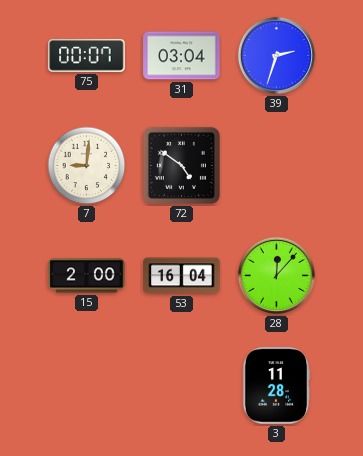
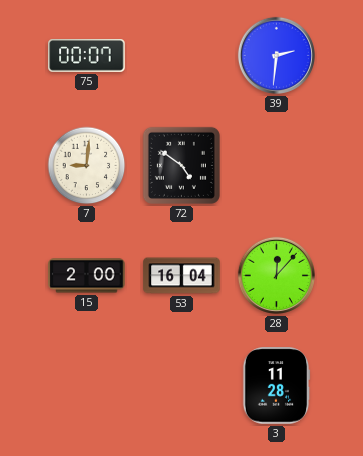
31: 03:04 -> none (182, 56)
39: 2:33 -> 2:31 (276, 55)
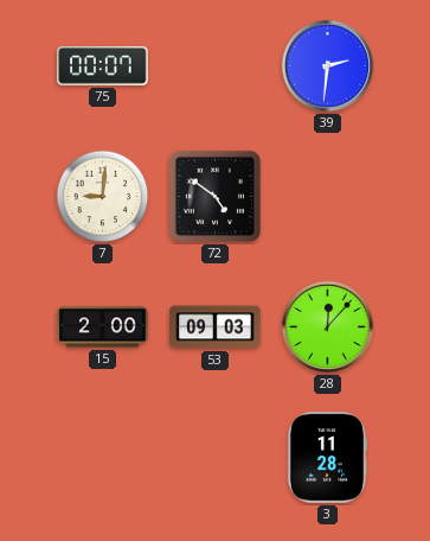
53: 16:04 -> 09:03 (216, 327)
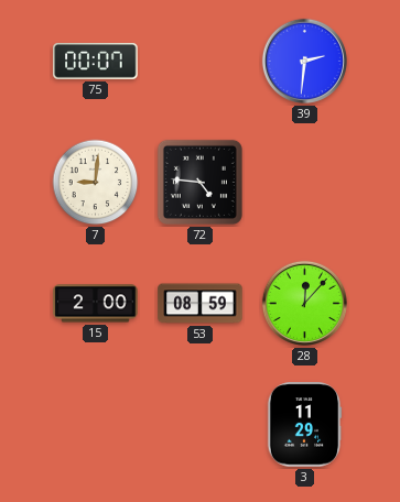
72: 4:51 -> 4:46 (199, 182)
53: 09:03 -> 08:59 (201, 304)
3: 11:28 -> 11:29 (304, 425)
